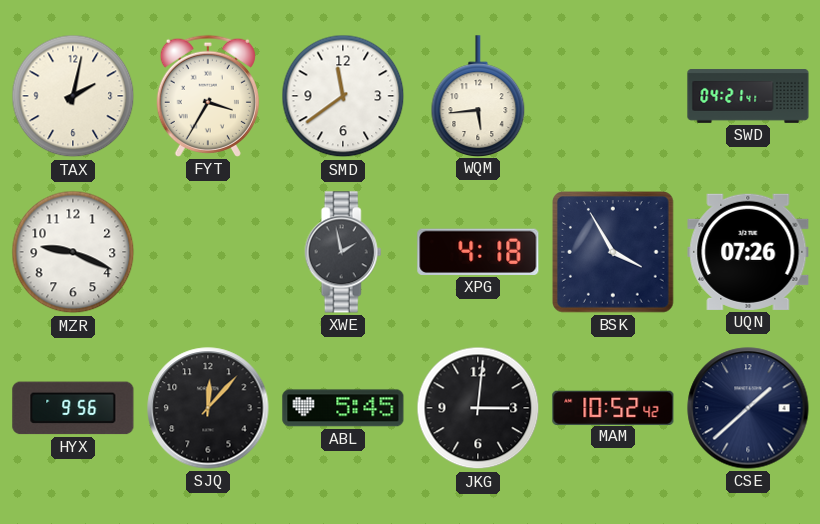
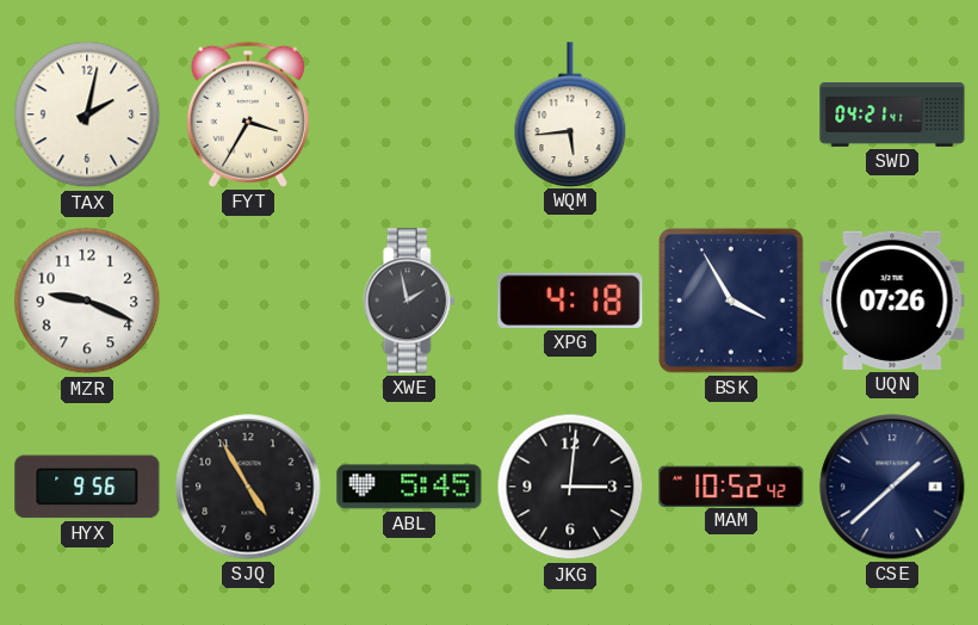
SMD: 11:39 -> none (343, 96)
SJQ: 12:07 -> 4:55 (248, 487)
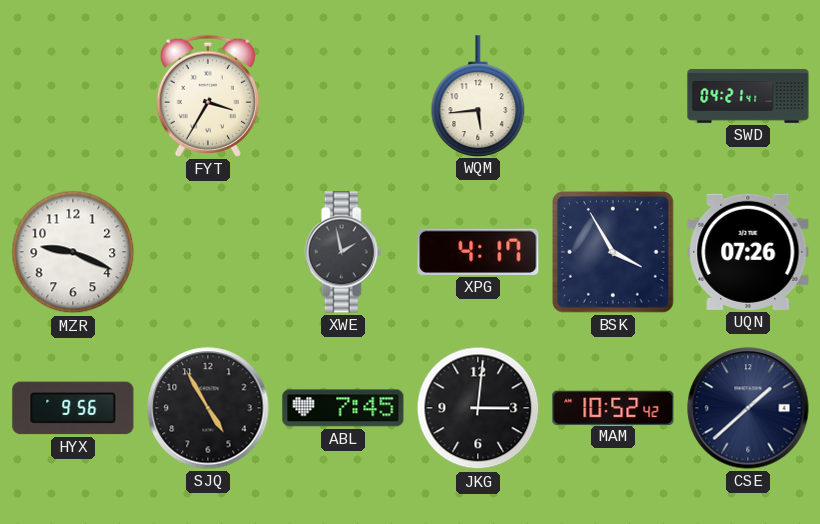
TAX: 2:02 -> none (87, 115)
XPG: 4:18 -> 4:17 (478, 252)
ABL: 5:45 -> 7:45 (343, 408)
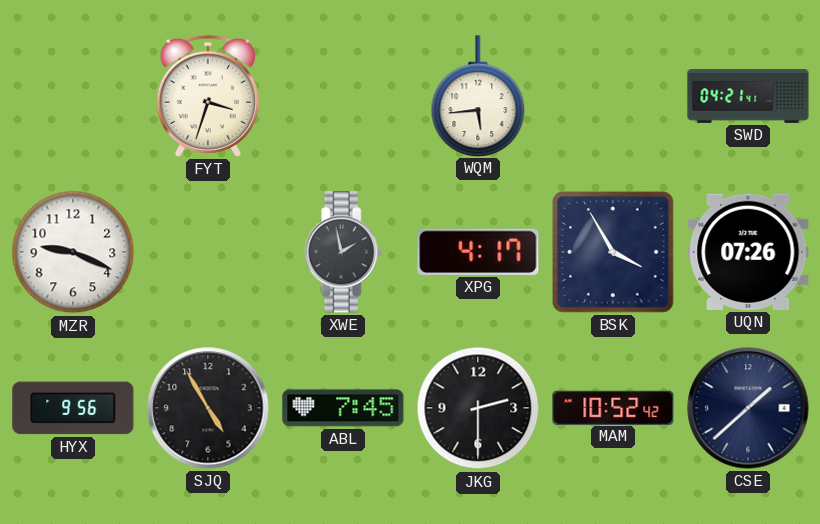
FYT: 3:35 -> 3:33 (208, 96)
JKG: 3:01 -> 2:30 (478, 408)
